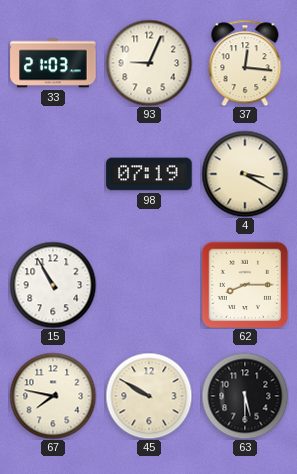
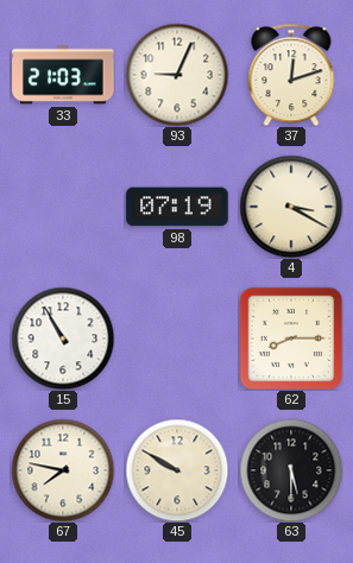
37: 12:16 -> 12:12 (291, 75)
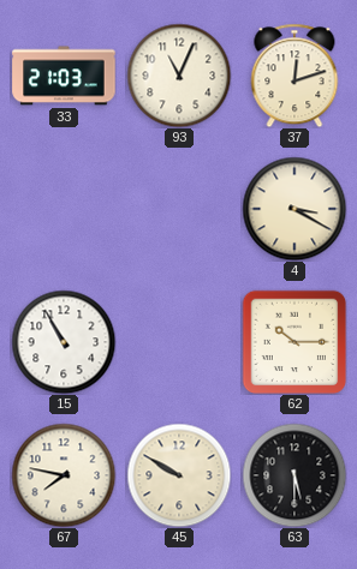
93: 9:04 -> 11:04 (179, 76)
98: 07:19 -> none (177, 207)
62: 8:15 -> 10:15 (294, 342)
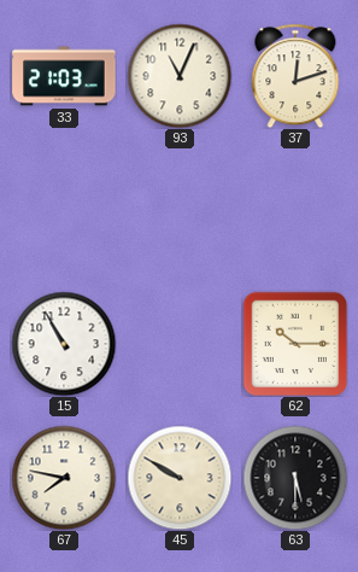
4: 3:20 -> none (294, 209)
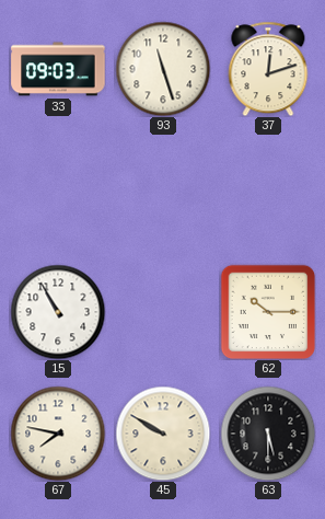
33: 21:03 -> 09:03 (58, 69)
93: 11:04 -> 11:27 (163, 69)
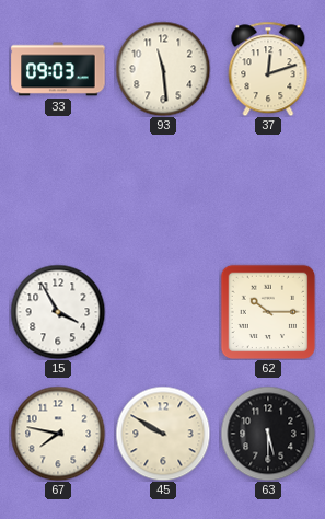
93: 11:27 -> 11:29 (163, 69)
15: 10:55 -> 3:55 (58, 312)
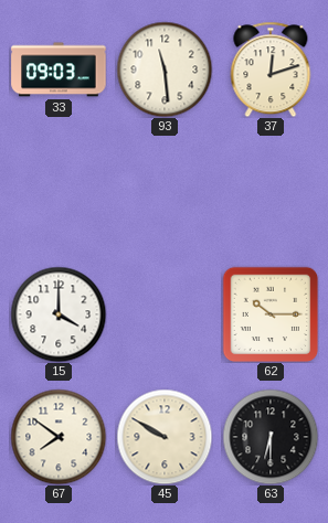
15: 3:55 -> 4:00 (59, 314)
67: 7:47 -> 7:51 (59, 437)
63: 5:30 -> 6:30 (271, 437)
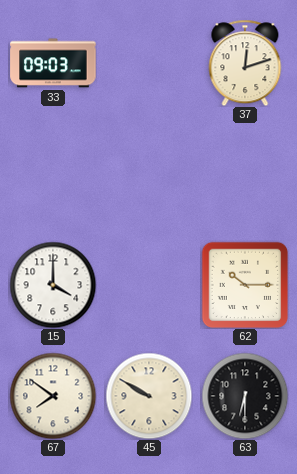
93: 11:29 -> none (165, 70)
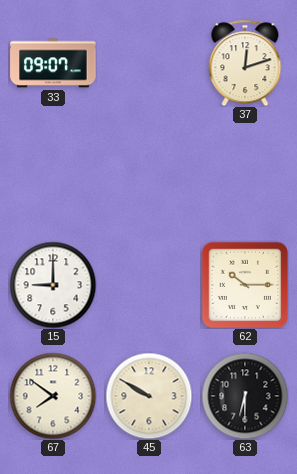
33: 09:03 -> 09:07 (53, 63)
15: 4:00 -> 9:00 (53, 285)
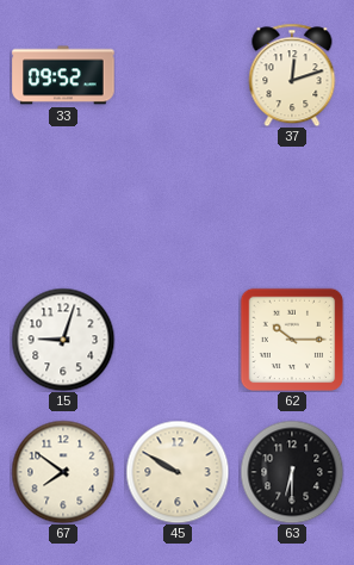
33: 09:07 -> 09:52 (63, 75)
15: 9:00 -> 9:03 (63, 340)
